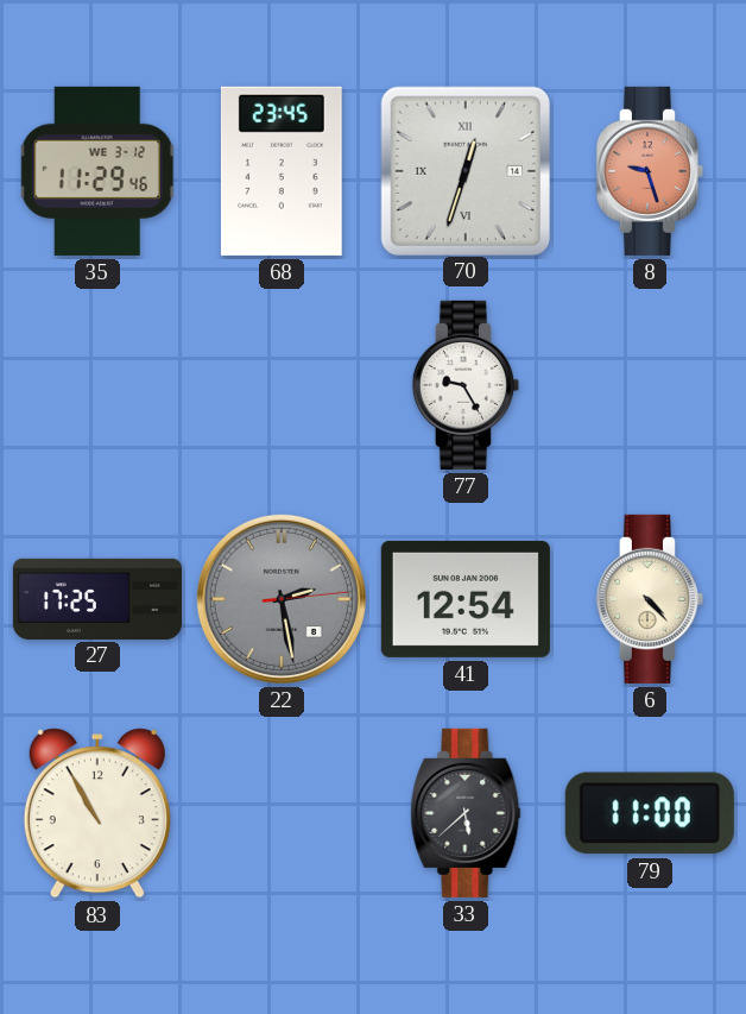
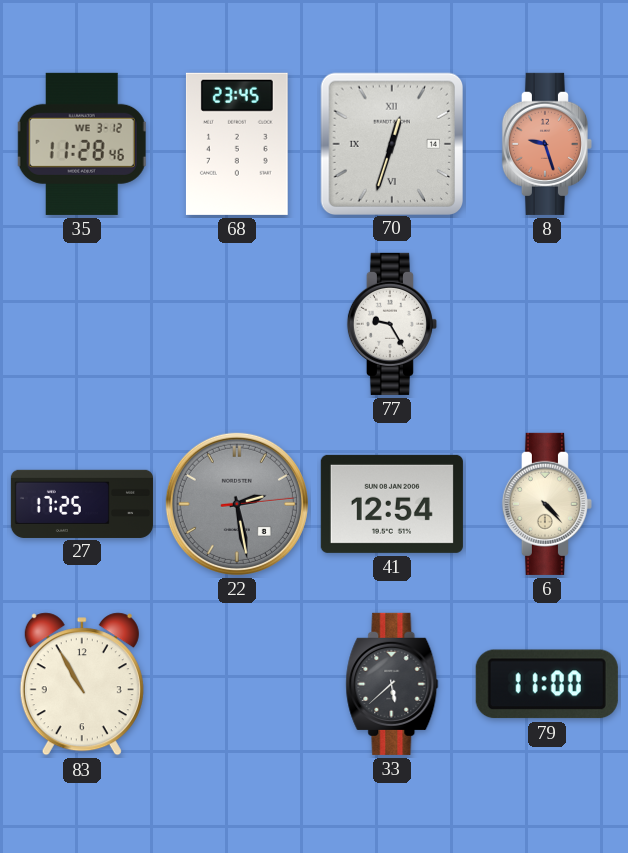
35: 11:29 -> 11:28 (82, 144)
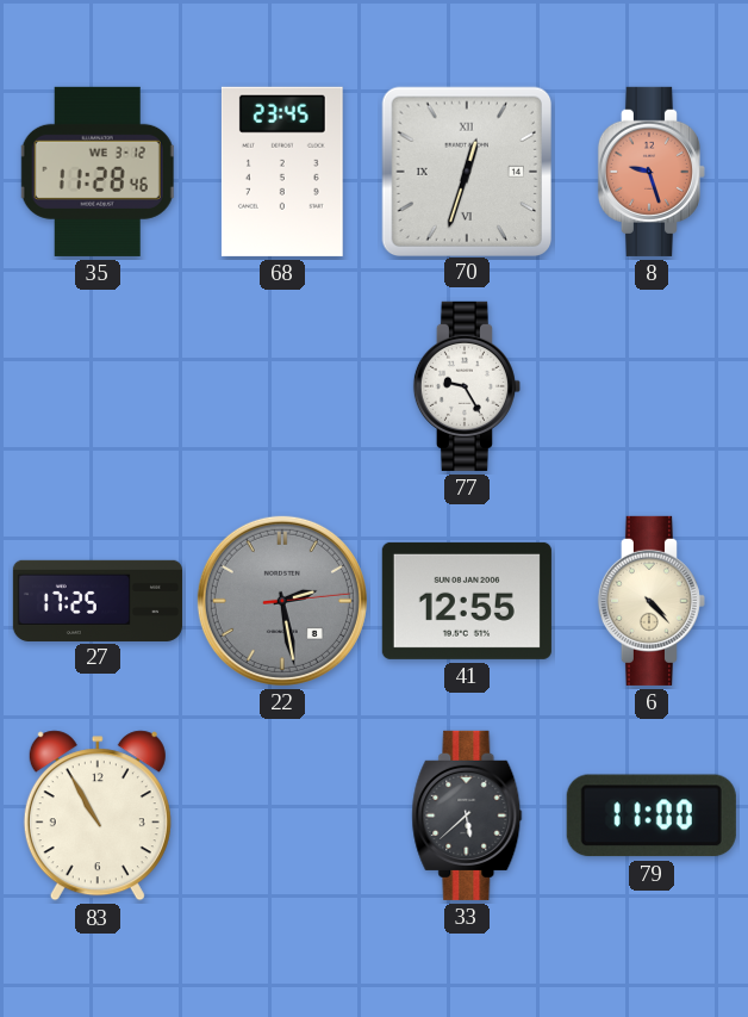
41: 12:54 -> 12:55 (467, 601)
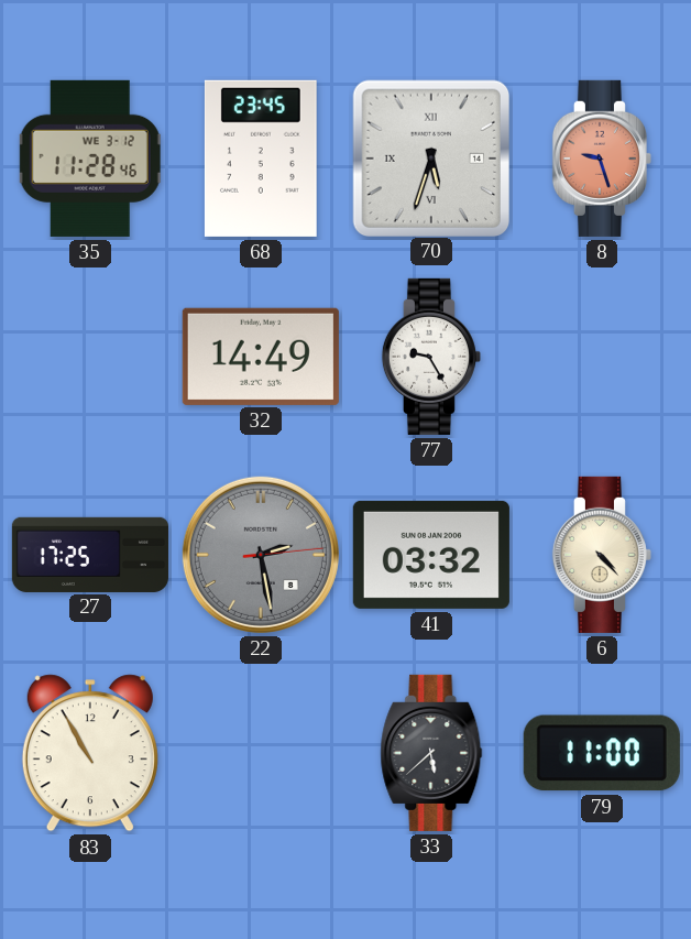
70: 12:33 -> 5:33 (430, 157)
32: none -> 14:49 (261, 357)
41: 12:55 -> 03:32 (431, 555)
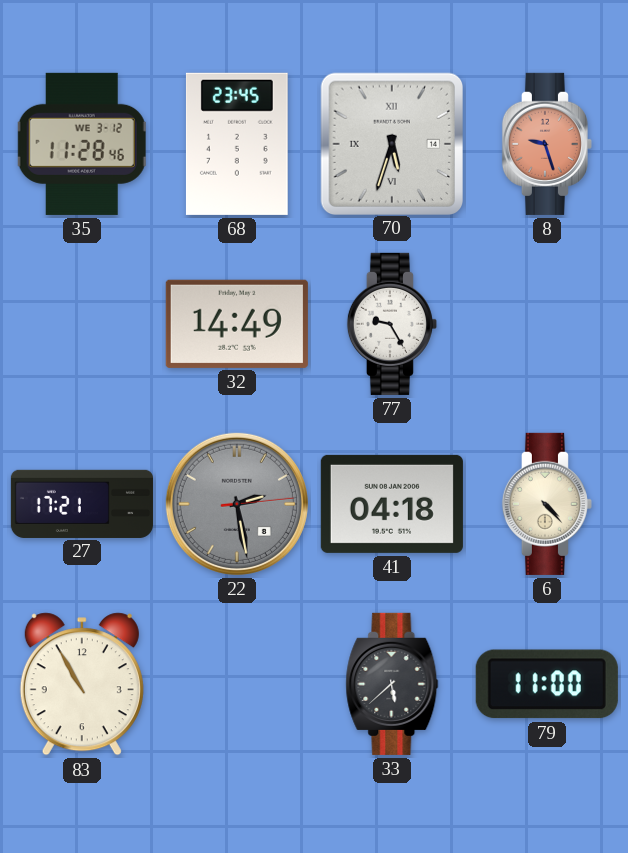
27: 17:25 -> 17:21 (82, 503)
41: 03:32 -> 04:18 (392, 504)
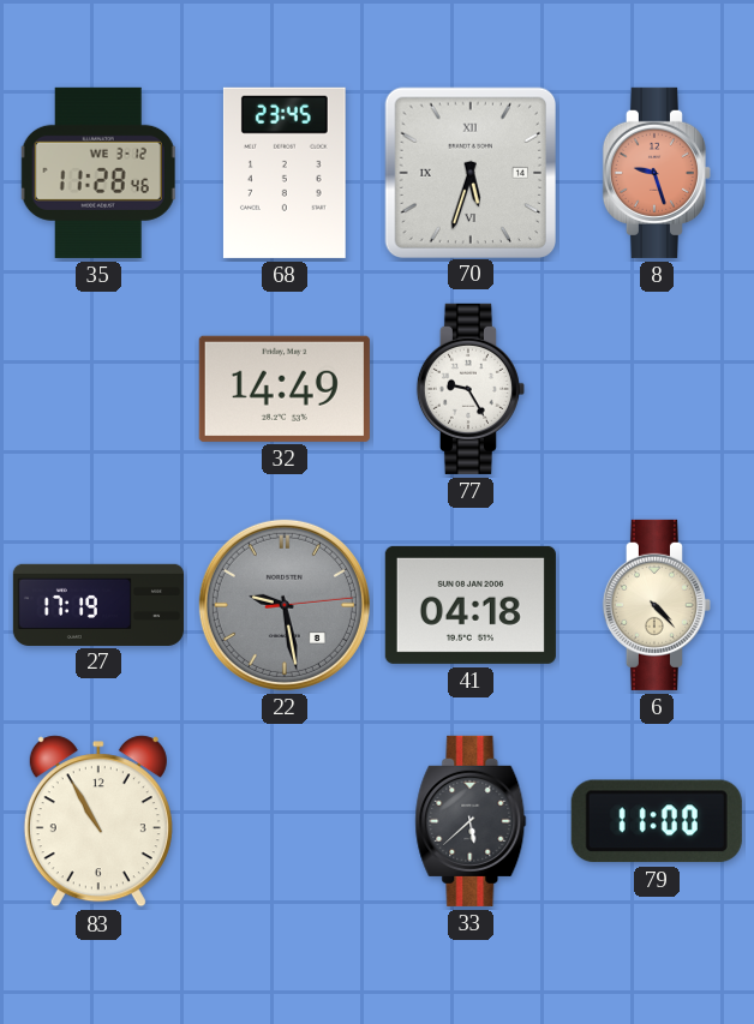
27: 17:21 -> 17:19 (98, 604)
22: 2:28 -> 9:28 (285, 605)
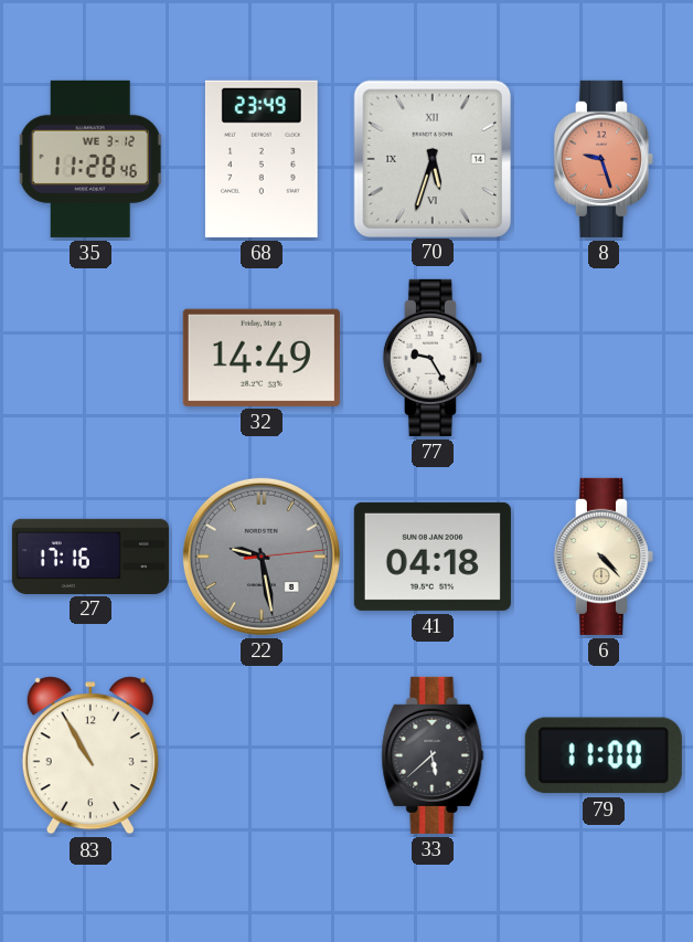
68: 23:45 -> 23:49 (262, 159)
27: 17:19 -> 17:16 (90, 555)
